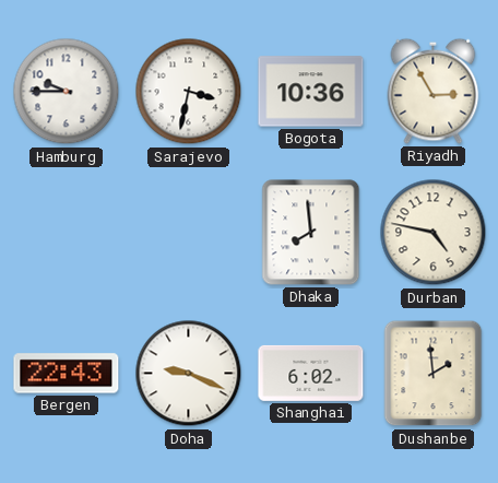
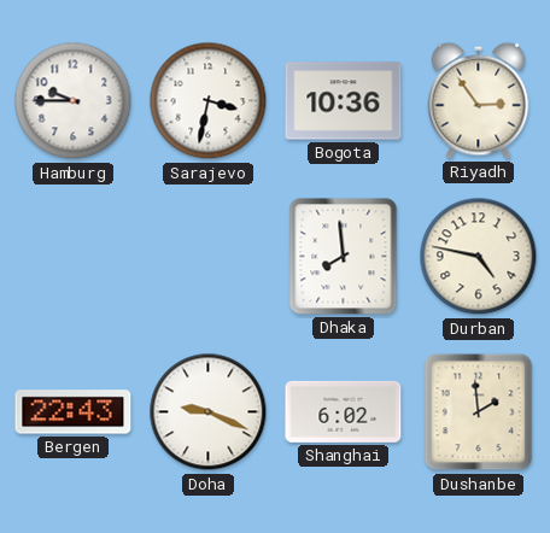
Riyadh: 2:55 -> 2:54 (479, 100)
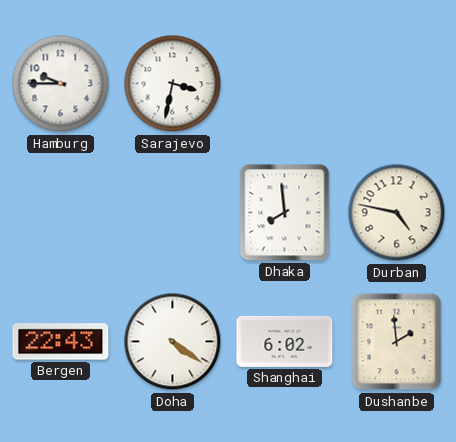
Bogota: 10:36 -> none (344, 101)
Riyadh: 2:54 -> none (479, 100)
Doha: 9:19 -> 4:21 (173, 342)
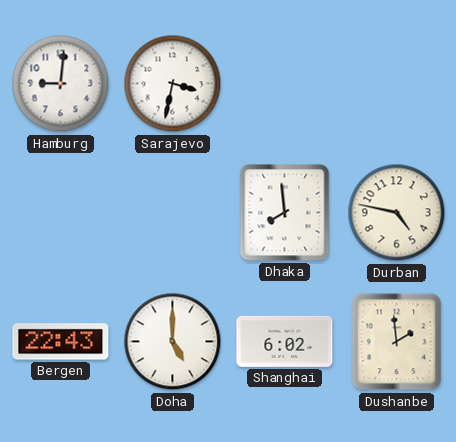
Hamburg: 9:45 -> 9:01 (61, 84)
Doha: 4:21 -> 5:00 (173, 342)
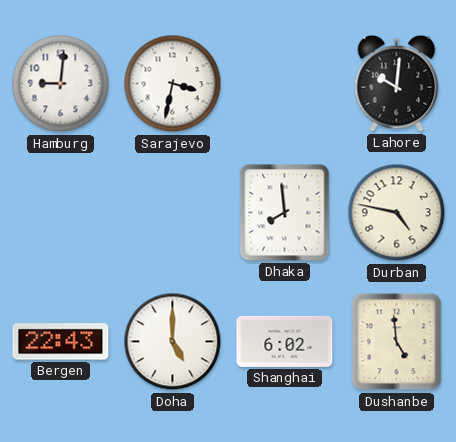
Lahore: none -> 10:01 (397, 83)
Dushanbe: 1:59 -> 4:59 (397, 342)
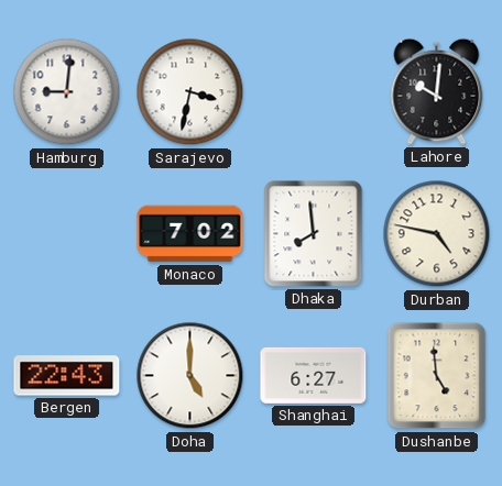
Monaco: none -> 7:02 (190, 234)
Shanghai: 6:02 -> 6:27 (314, 375)
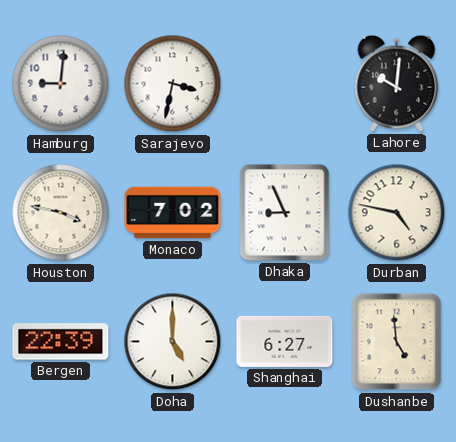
Houston: none -> 3:47 (61, 213)
Dhaka: 7:59 -> 8:56 (285, 213)
Bergen: 22:43 -> 22:39 (61, 342)
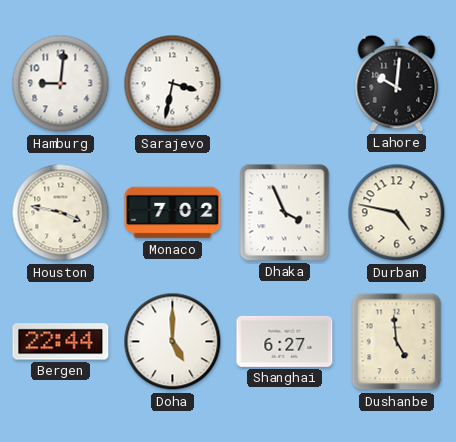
Dhaka: 8:56 -> 3:56 (285, 213)
Bergen: 22:39 -> 22:44 (61, 342)
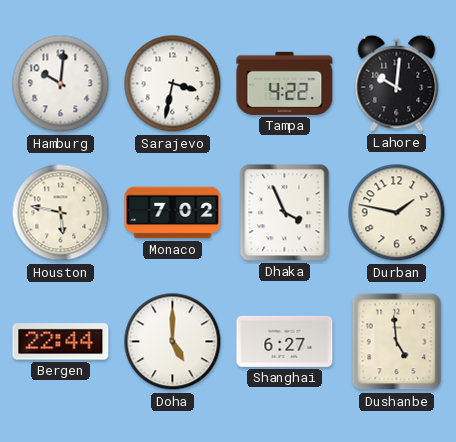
Hamburg: 9:01 -> 10:01 (61, 84)
Tampa: none -> 4:22 (285, 83)
Houston: 3:47 -> 5:47 (61, 213)
Durban: 4:47 -> 1:47 (397, 213)
